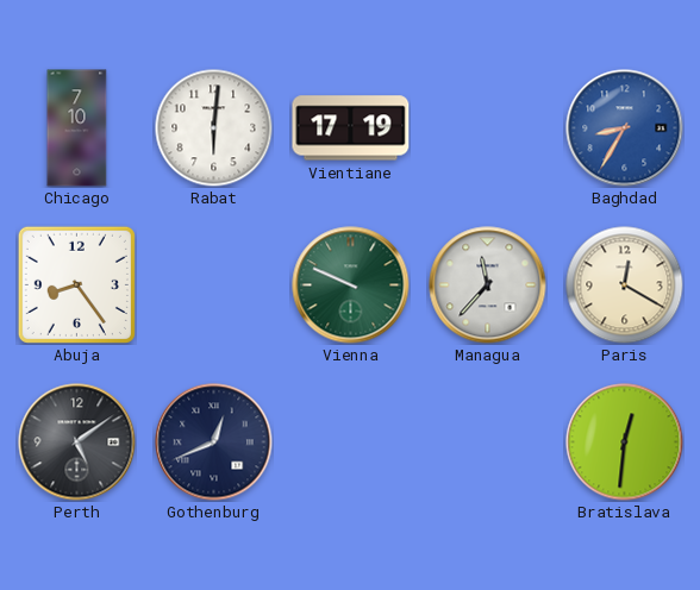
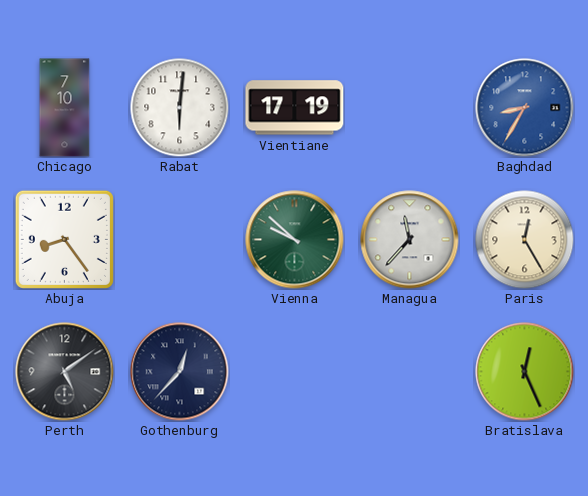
Vienna: 9:49 -> 9:52 (295, 240)
Paris: 12:20 -> 12:25 (525, 240)
Gothenburg: 12:41 -> 12:37 (180, 372)
Bratislava: 12:31 -> 12:26 (525, 372)
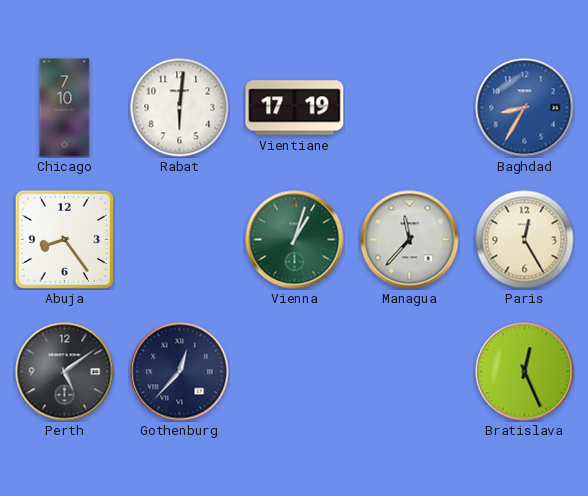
Vienna: 9:52 -> 1:03 (295, 240)
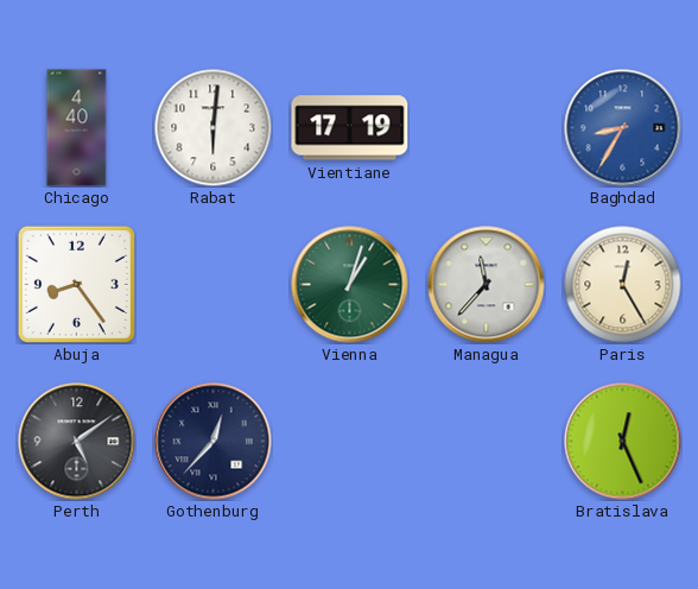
Chicago: 7:10 -> 4:40 (77, 128)
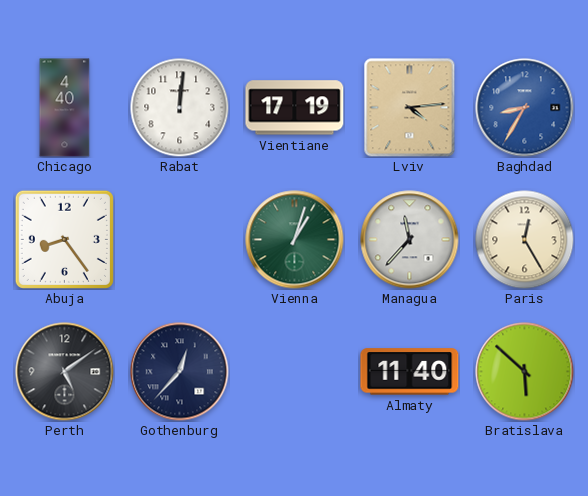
Rabat: 6:01 -> 12:01 (180, 108)
Lviv: none -> 4:14 (410, 108)
Almaty: none -> 11:40 (410, 372)
Bratislava: 12:26 -> 5:52 (525, 372)
